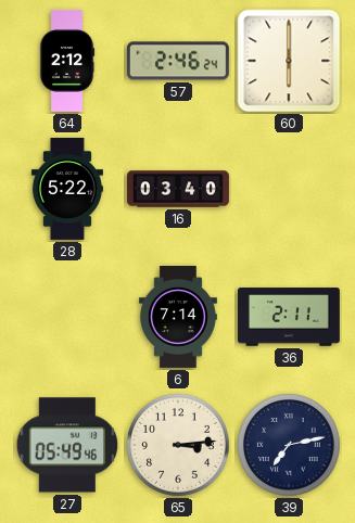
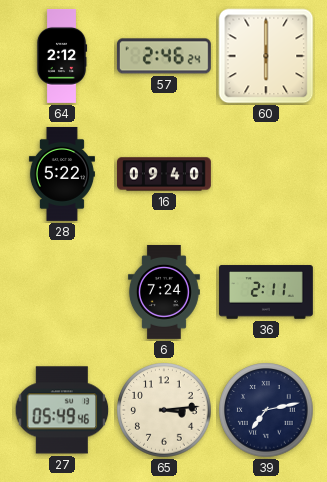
16: 03:40 -> 09:40 (165, 174)
6: 7:14 -> 7:24 (164, 292)
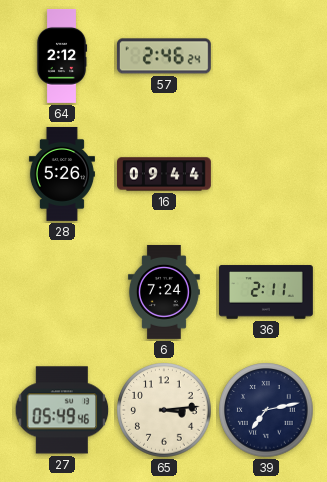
60: 6:00 -> none (266, 56)
28: 5:22 -> 5:26 (62, 174)
16: 09:40 -> 09:44 (165, 174)
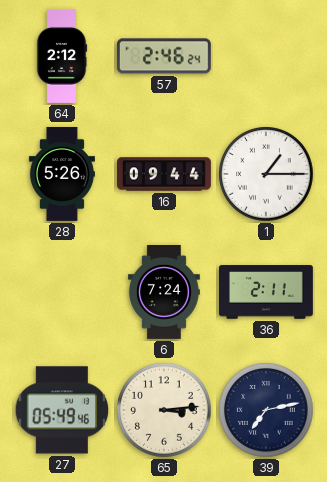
1: none -> 1:15 (266, 174)
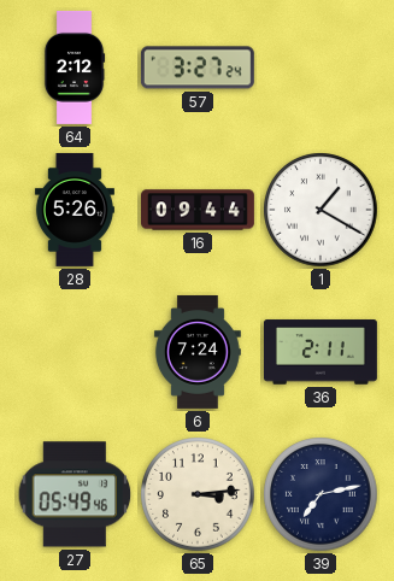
57: 2:46 -> 3:27 (198, 68)
1: 1:15 -> 1:20 (321, 210)
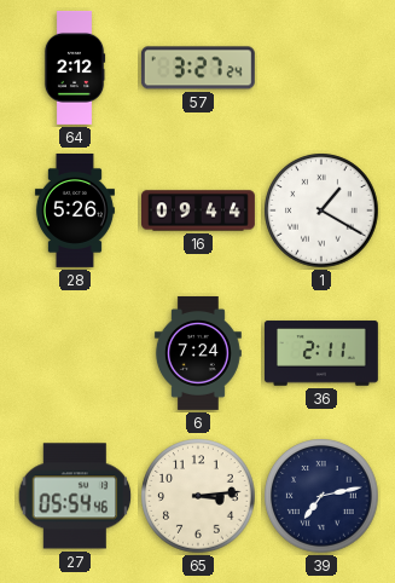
27: 05:49 -> 05:54 (75, 496)
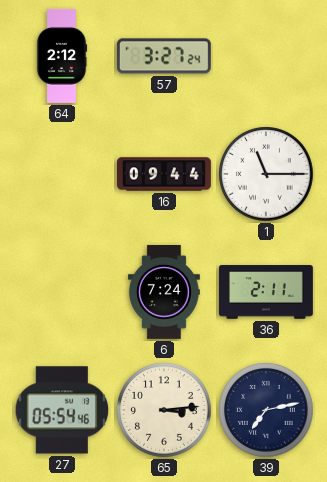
28: 5:26 -> none (75, 210)
1: 1:20 -> 11:15 (266, 174)
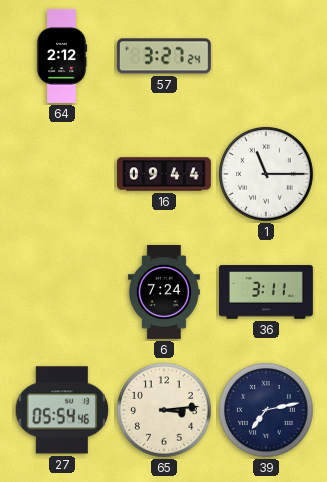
36: 2:11 -> 3:11 (266, 292)
